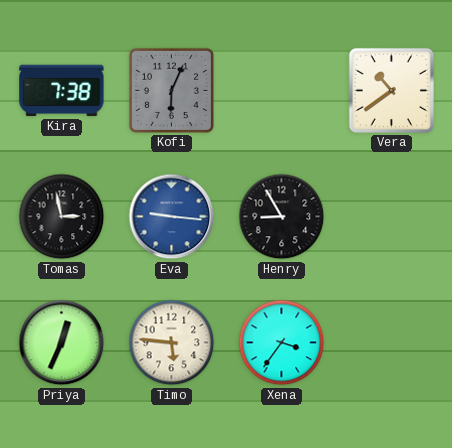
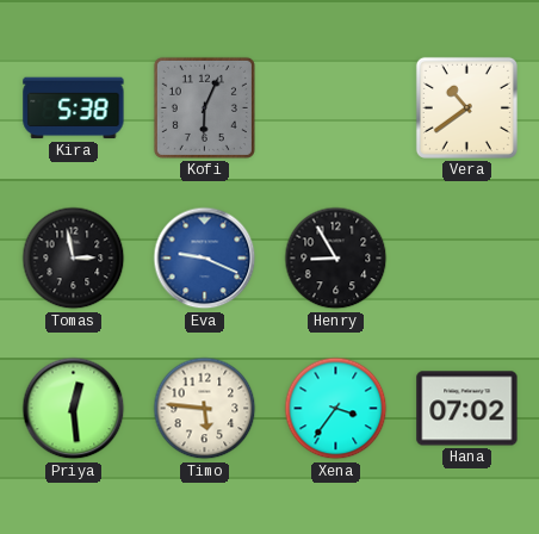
Kira: 7:38 -> 5:38 (74, 108)
Eva: 9:16 -> 9:19 (205, 259)
Priya: 12:34 -> 12:29 (74, 409)
Hana: none -> 07:02 (467, 409)
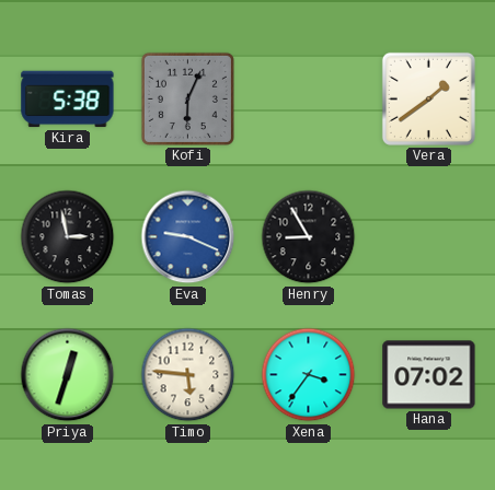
Vera: 10:39 -> 1:39 (428, 98)
Priya: 12:29 -> 12:33 (68, 375)
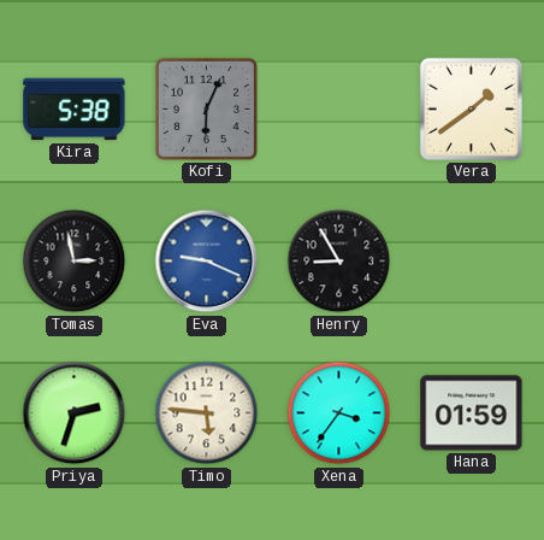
Priya: 12:33 -> 2:33 (75, 413)
Hana: 07:02 -> 01:59 (472, 413)
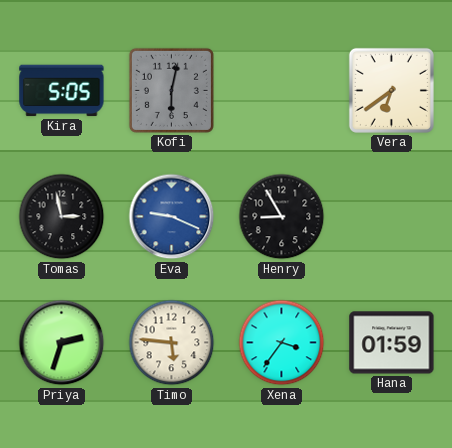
Kira: 5:38 -> 5:05 (62, 91)
Kofi: 6:04 -> 6:02 (171, 90)
Vera: 1:39 -> 6:39 (391, 90)
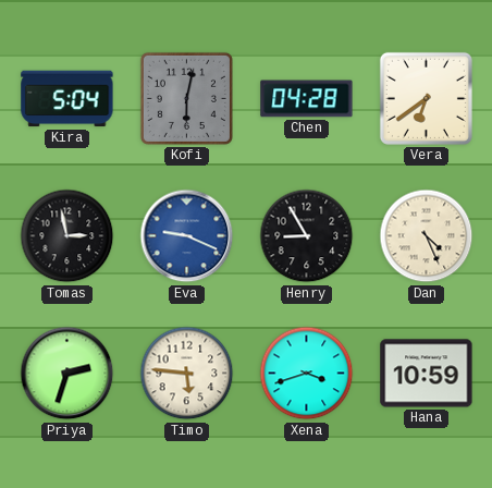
Kira: 5:05 -> 5:04 (67, 99)
Chen: none -> 04:28 (307, 99)
Dan: none -> 4:26 (427, 236)
Xena: 3:36 -> 3:42 (307, 374)
Hana: 01:59 -> 10:59 (427, 374)
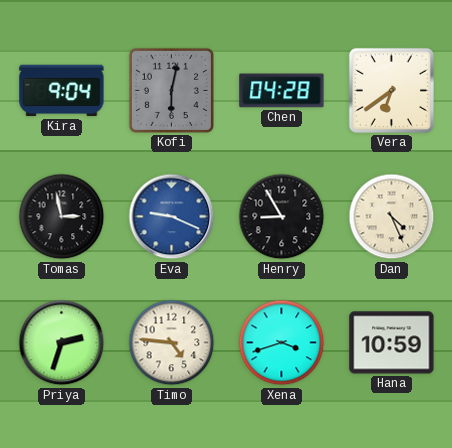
Kira: 5:04 -> 9:04 (62, 91)
Timo: 5:46 -> 4:46 (172, 343)
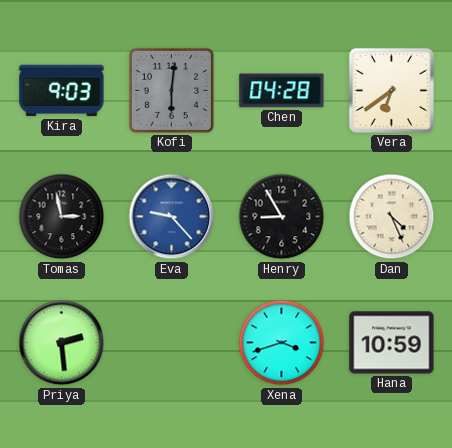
Kira: 9:04 -> 9:03 (62, 91)
Kofi: 6:02 -> 6:01 (171, 90)
Eva: 9:19 -> 9:23 (172, 217)
Priya: 2:33 -> 2:29 (62, 343)
Timo: 4:46 -> none (172, 343)
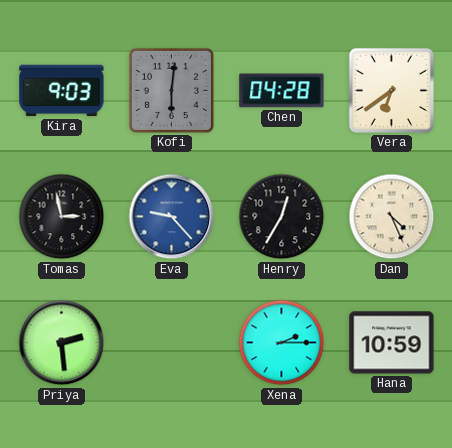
Henry: 8:55 -> 12:35 (282, 217)
Xena: 3:42 -> 2:15 (282, 343)
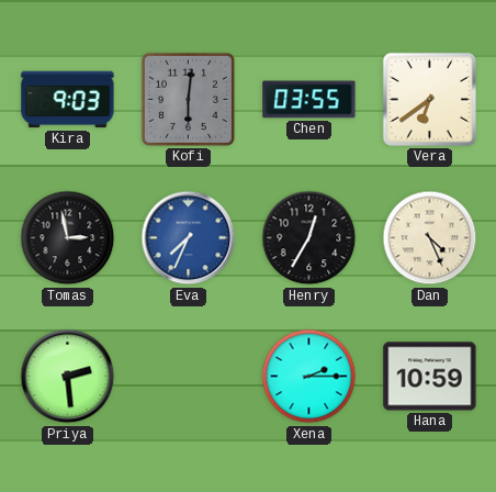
Chen: 04:28 -> 03:55 (309, 100)
Eva: 9:23 -> 7:34 (189, 238)
